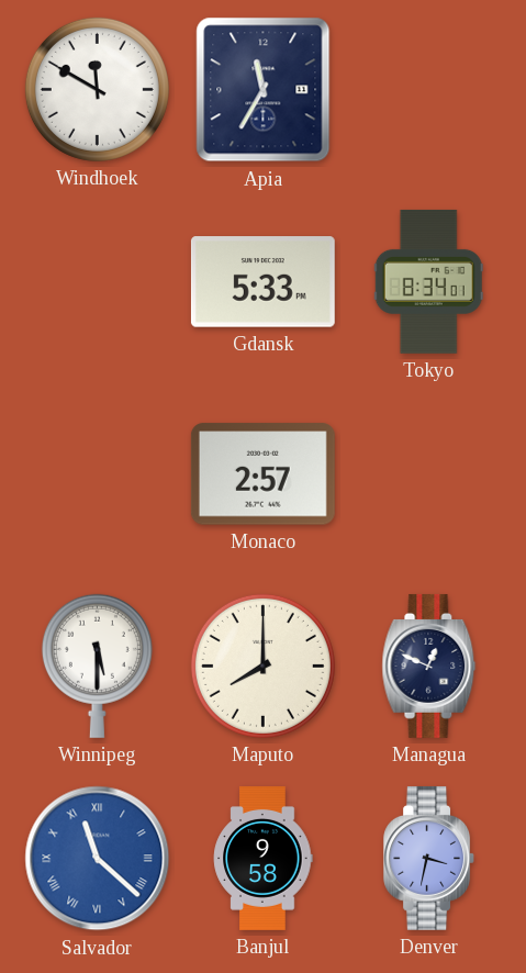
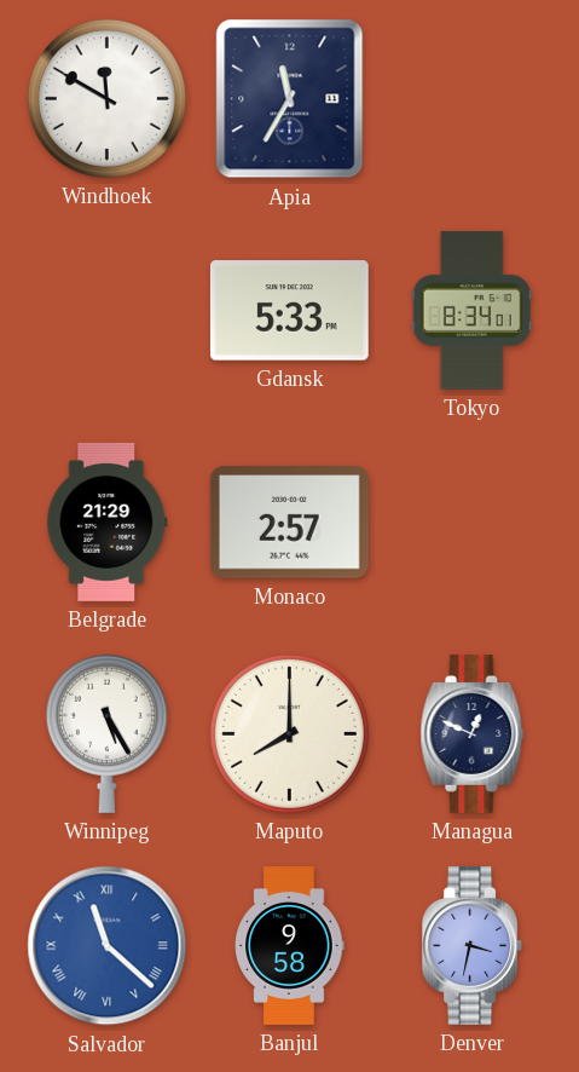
Belgrade: none -> 21:29 (108, 521)
Winnipeg: 5:30 -> 5:25 (106, 733)
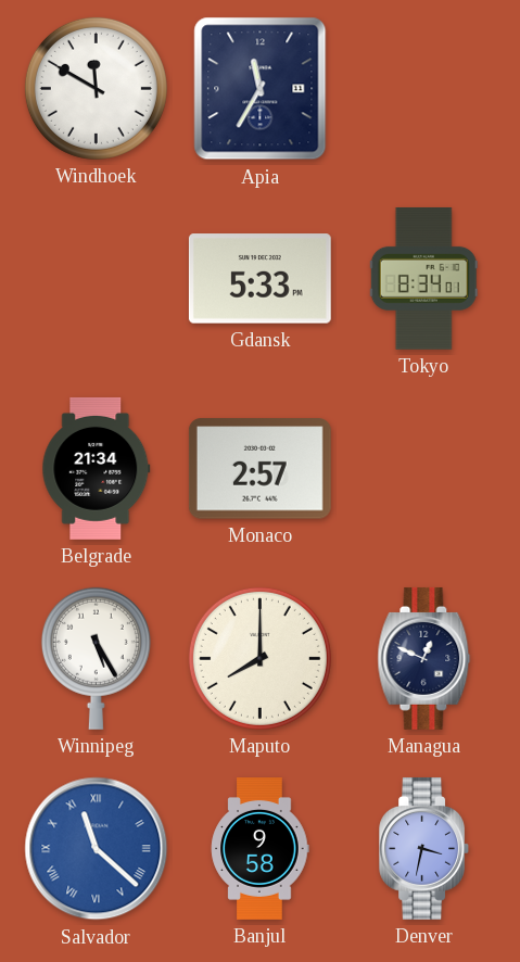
Belgrade: 21:29 -> 21:34 (97, 468)
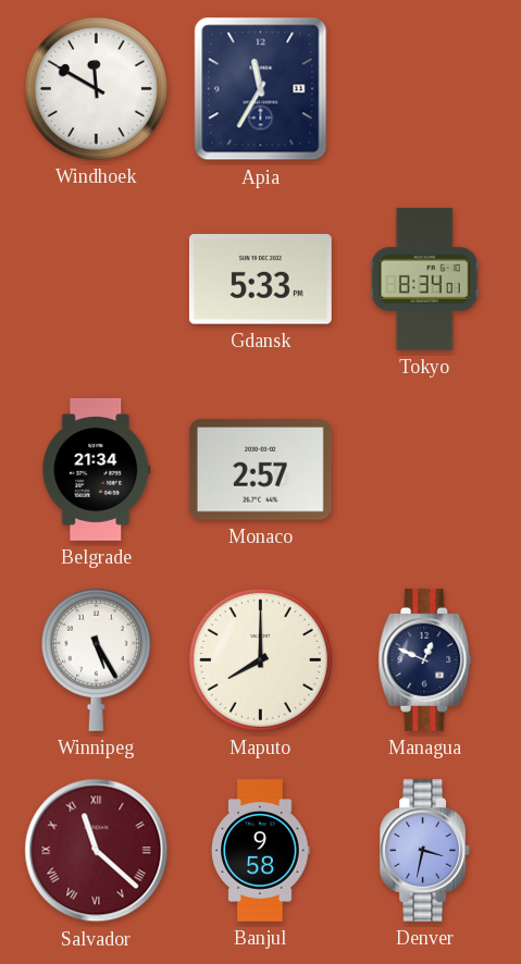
Salvador dial: blue -> burgundy (97, 851)
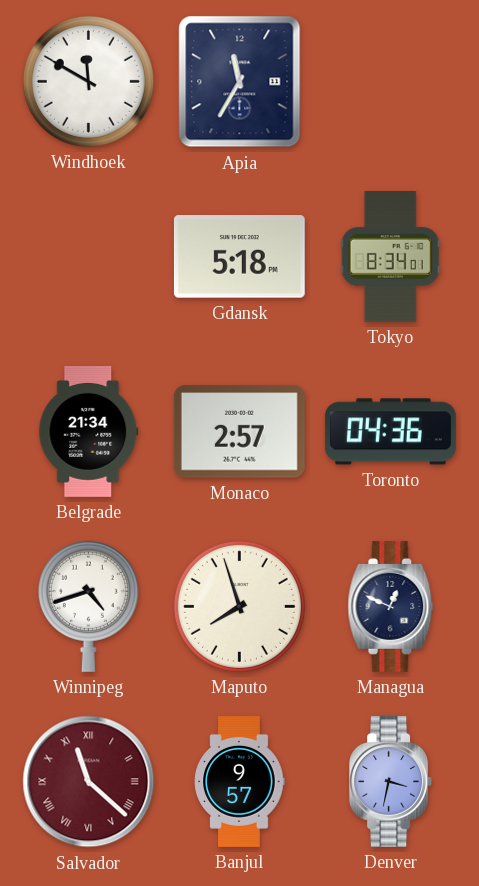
Gdansk: 5:33 -> 5:18 (239, 257)
Toronto: none -> 04:36 (390, 432)
Winnipeg: 5:25 -> 4:42 (88, 606)
Maputo: 8:00 -> 7:57 (239, 606)
Banjul: 9:58 -> 9:57 (239, 782)
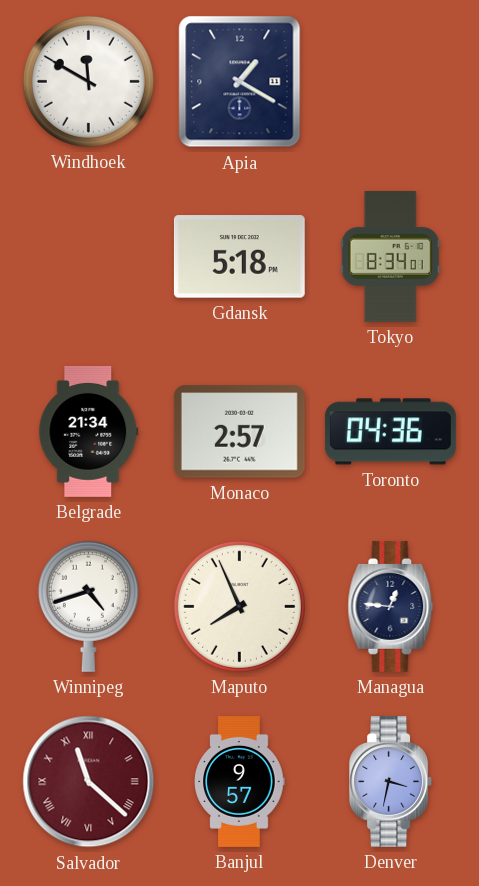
Apia: 11:35 -> 1:20 (240, 82)
Maputo: 7:57 -> 7:56 (239, 606)
Managua: 12:49 -> 12:46 (391, 606)
